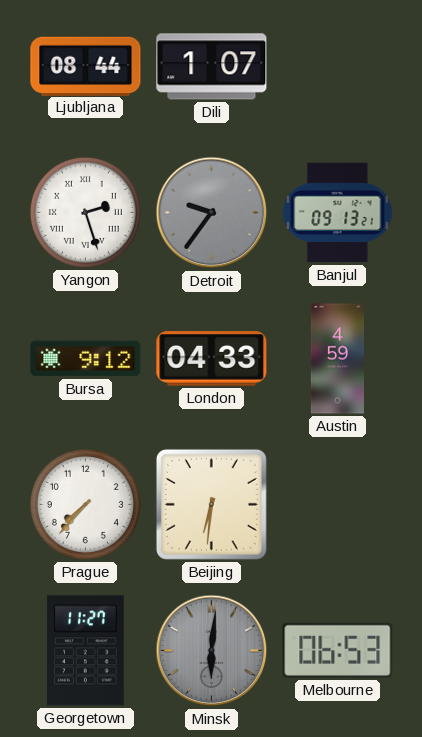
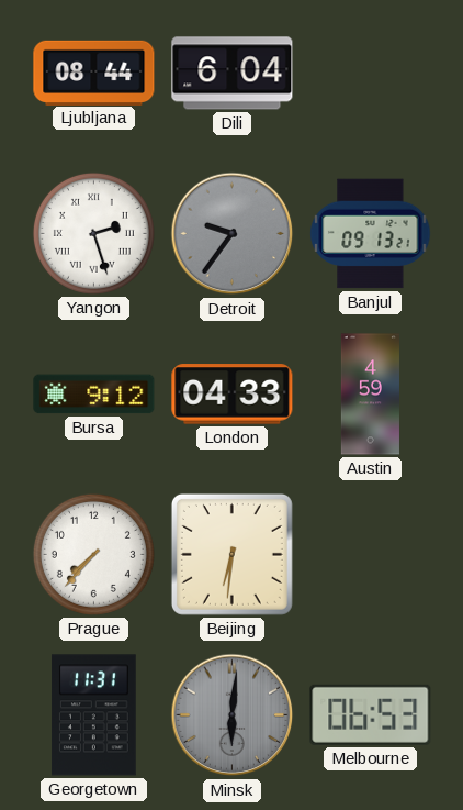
Dili: 1:07 -> 6:04 (233, 74)
Georgetown: 11:27 -> 11:31 (94, 715)
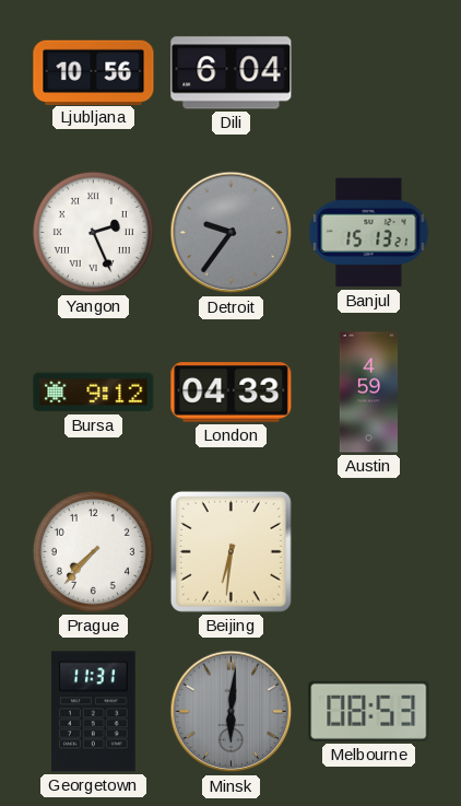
Ljubljana: 08:44 -> 10:56 (94, 72)
Yangon: 2:27 -> 2:26 (93, 232)
Banjul: 09:13 -> 15:13 (369, 233)
Melbourne: 06:53 -> 08:53 (369, 711)
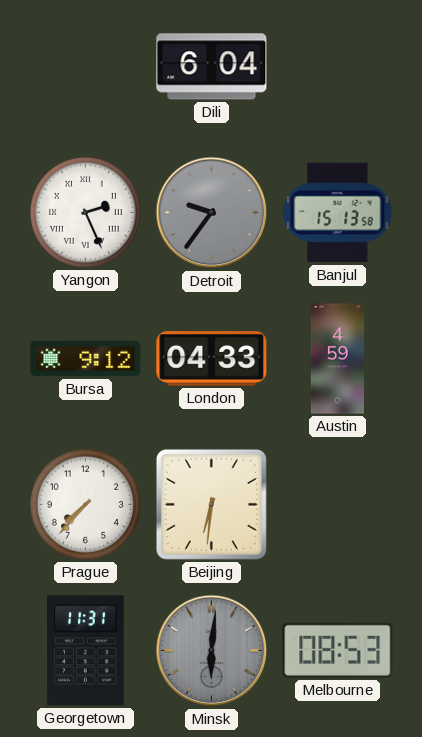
Ljubljana: 10:56 -> none (94, 72)
Banjul: 15:13:21 -> 15:13:58 (338, 213)
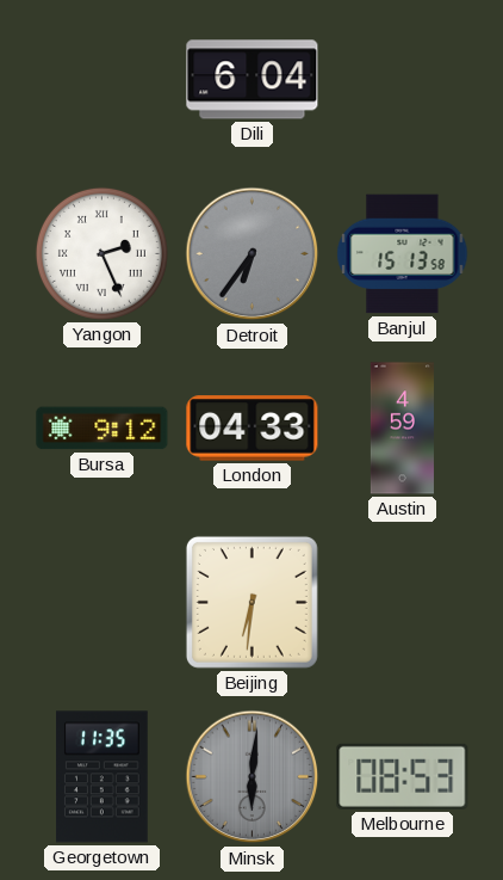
Detroit: 9:36 -> 6:36 (253, 254)
Prague: 7:37 -> none (85, 504)
Georgetown: 11:31 -> 11:35 (103, 777)
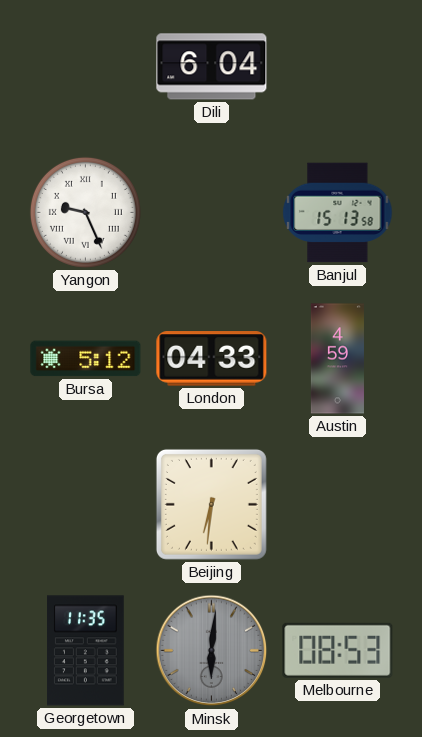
Yangon: 2:26 -> 9:26 (85, 212)
Detroit: 6:36 -> none (253, 254)
Bursa: 9:12 -> 5:12 (86, 359)
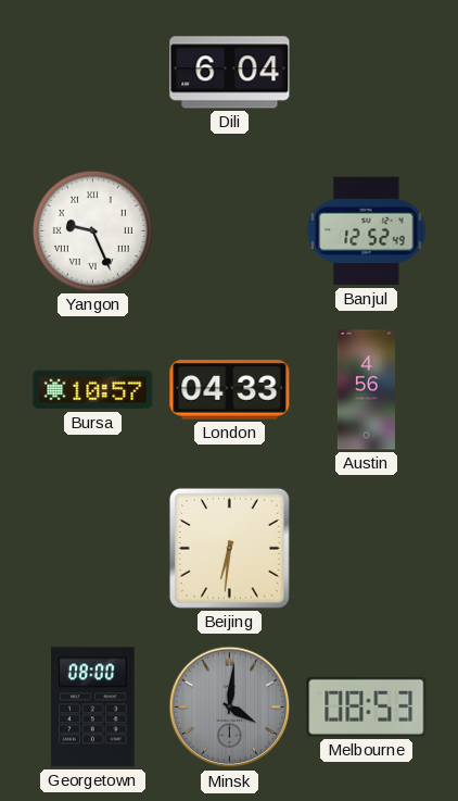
Banjul: 15:13 -> 12:52 (367, 231)
Bursa: 5:12 -> 10:57 (93, 390)
Austin: 4:59 -> 4:56 (366, 390)
Georgetown: 11:35 -> 08:00 (93, 708)
Minsk: 6:01 -> 4:01 (230, 708)
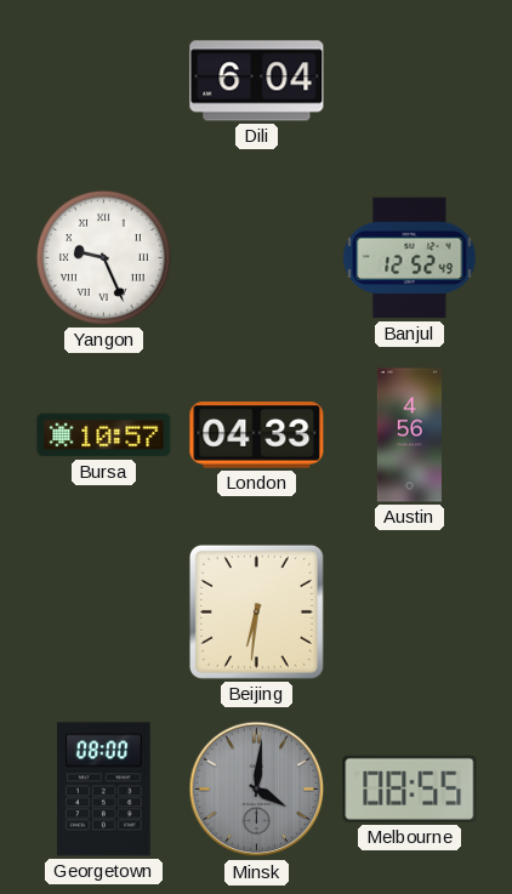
Melbourne: 08:53 -> 08:55 (410, 788)
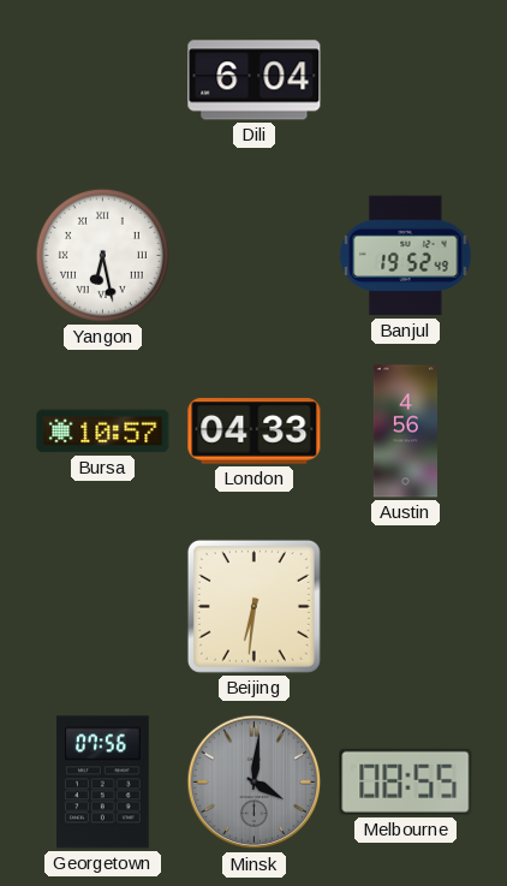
Yangon: 9:26 -> 6:28 (102, 255)
Banjul: 12:52 -> 19:52 (406, 256)
Georgetown: 08:00 -> 07:56 (103, 783)
